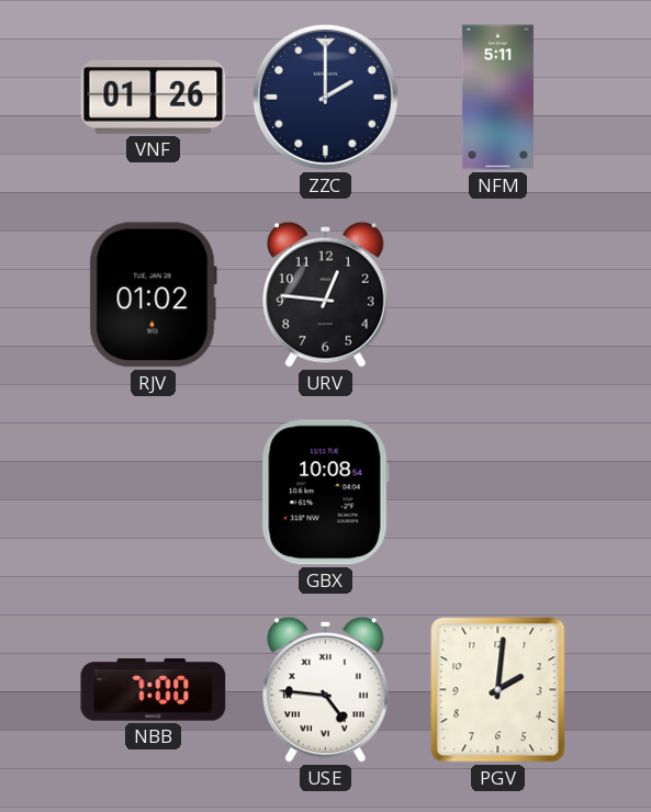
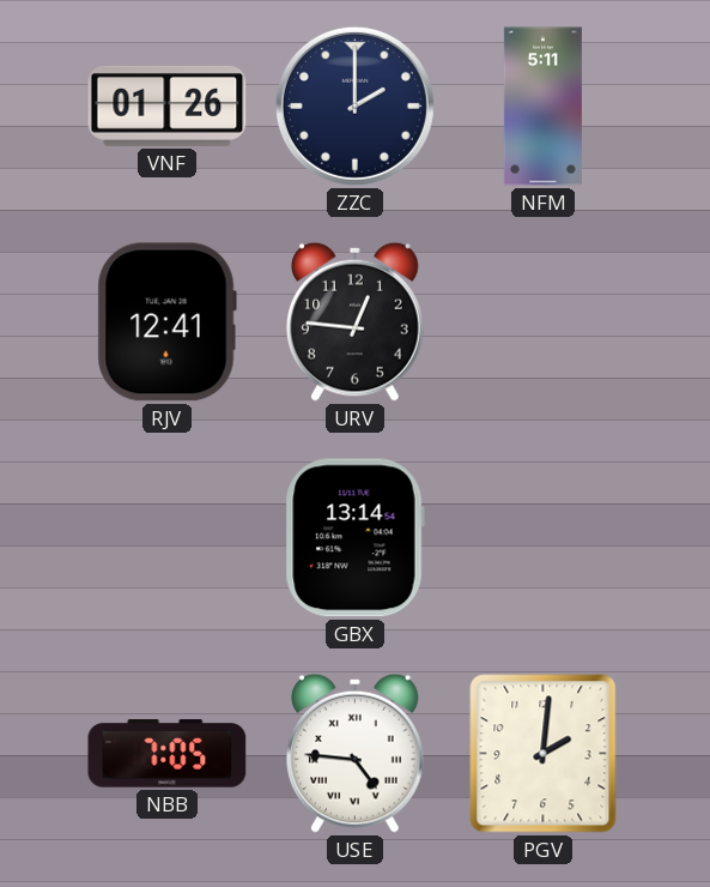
RJV: 01:02 -> 12:41 (166, 322)
GBX: 10:08 -> 13:14 (354, 538)
NBB: 7:00 -> 7:05 (168, 754)
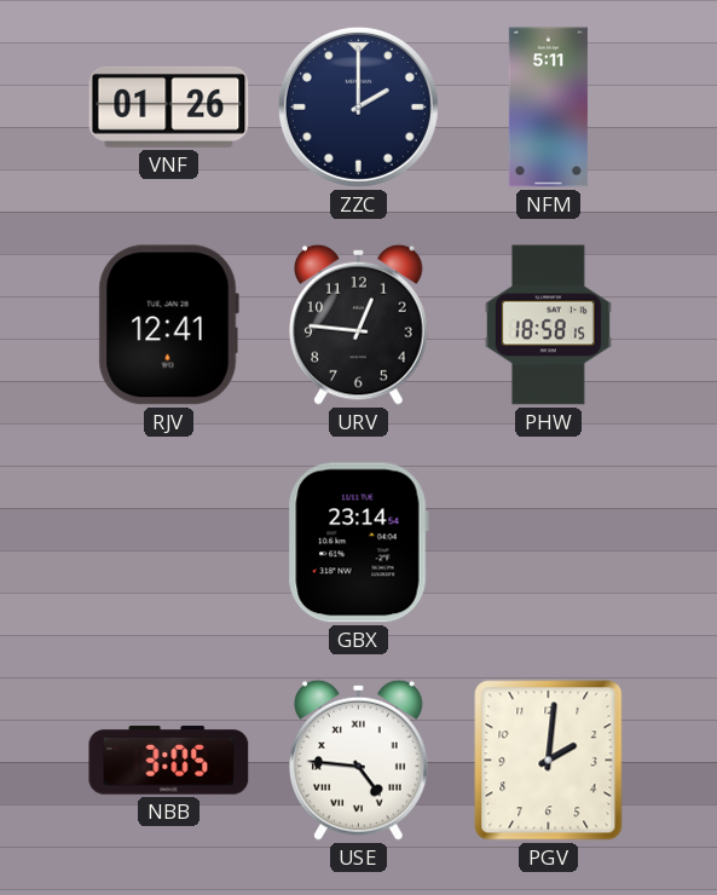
PHW: none -> 18:58 (548, 325)
GBX: 13:14 -> 23:14 (358, 543)
NBB: 7:05 -> 3:05 (169, 761)
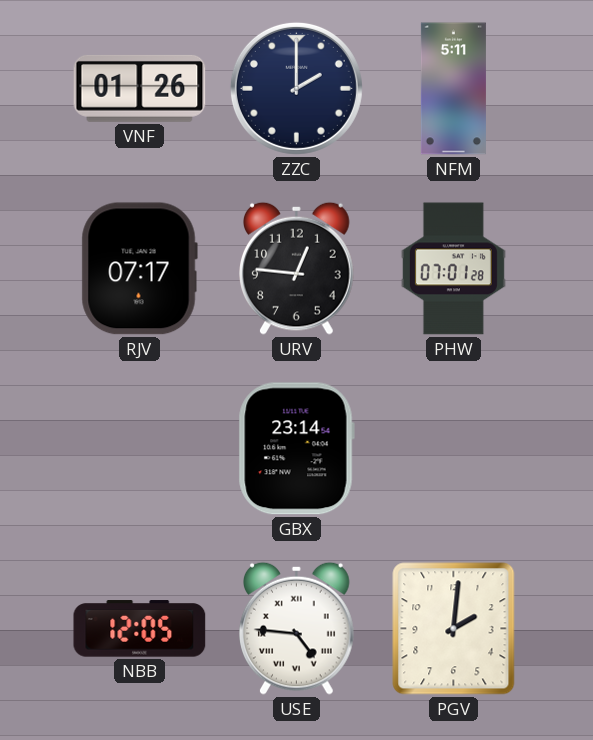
RJV: 12:41 -> 07:17 (139, 269)
PHW: 18:58 -> 07:01 (453, 269)
NBB: 3:05 -> 12:05 (140, 629)
